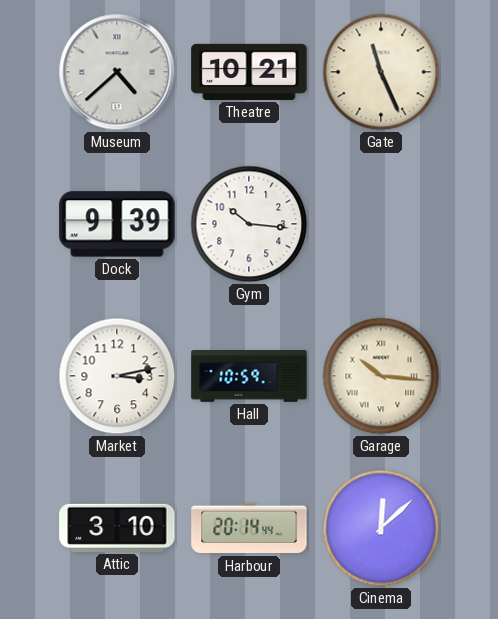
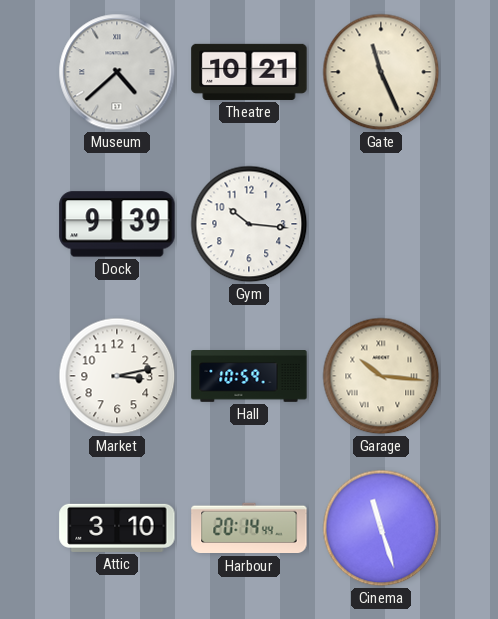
Cinema: 12:08 -> 11:27 (381, 528)
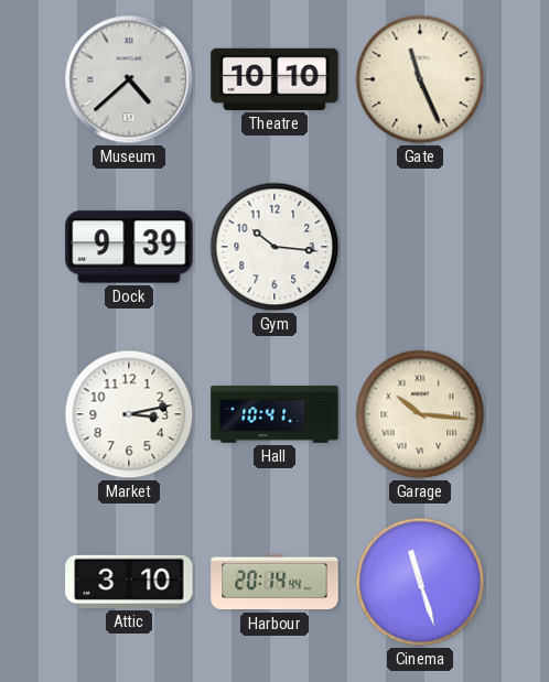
Theatre: 10:21 -> 10:10 (274, 79)
Hall: 10:59 -> 10:41 (274, 415)
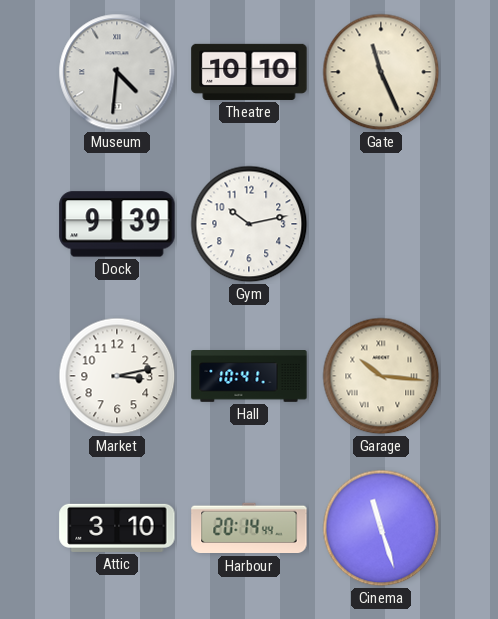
Museum: 4:38 -> 4:31 (117, 72)
Gym: 10:16 -> 10:13 (249, 224)
